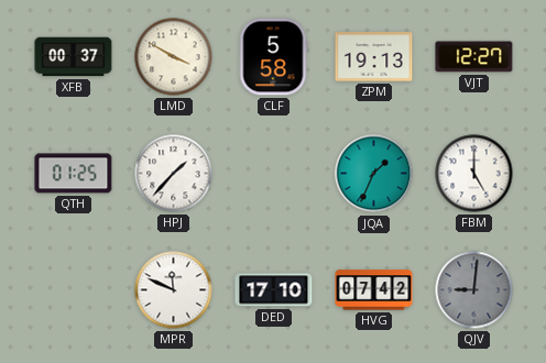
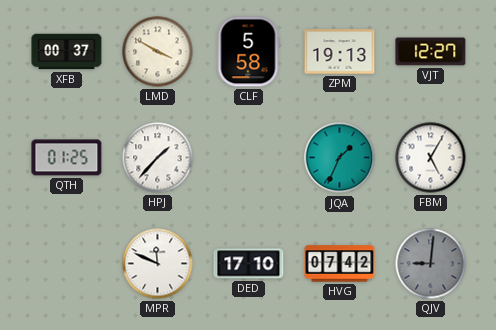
FBM: 5:00 -> 5:05 (431, 158)
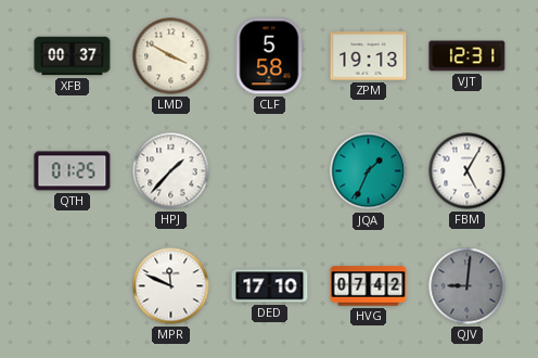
VJT: 12:27 -> 12:31 (467, 56)
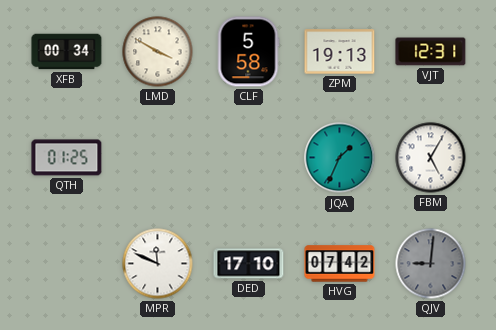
XFB: 00:37 -> 00:34 (67, 52)
HPJ: 1:37 -> none (171, 171)
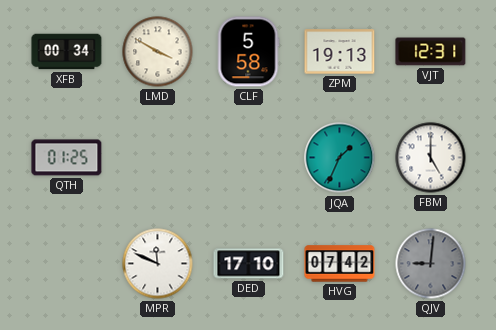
FBM: 5:05 -> 5:00 (431, 158)
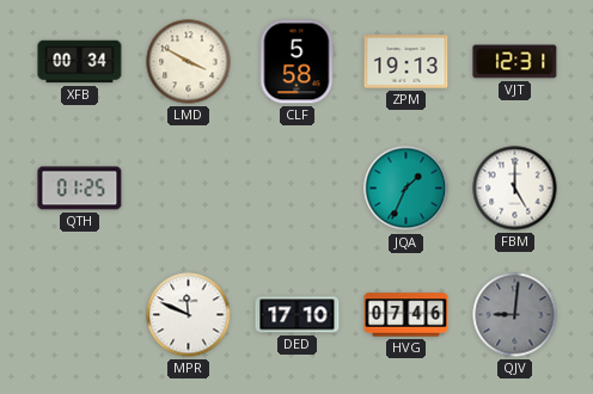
HVG: 07:42 -> 07:46 (406, 315)
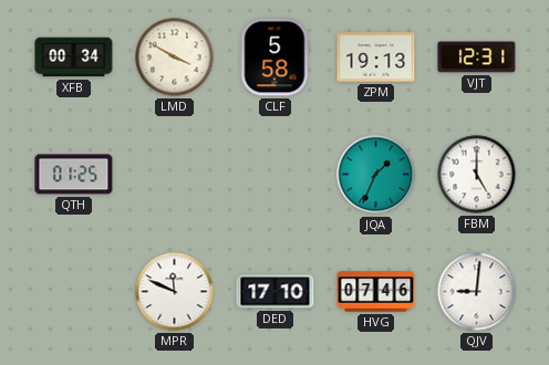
QJV dial: grey -> white (477, 292)
